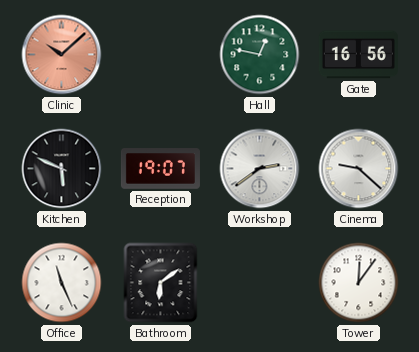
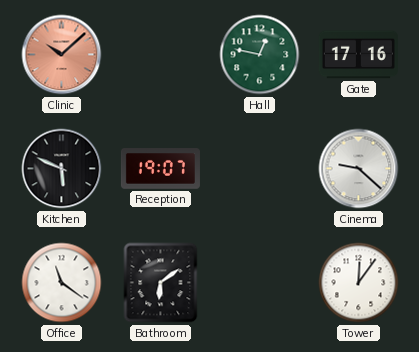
Gate: 16:56 -> 17:16 (358, 55)
Workshop: 2:39 -> none (260, 169)
Office: 11:26 -> 11:21 (62, 283)
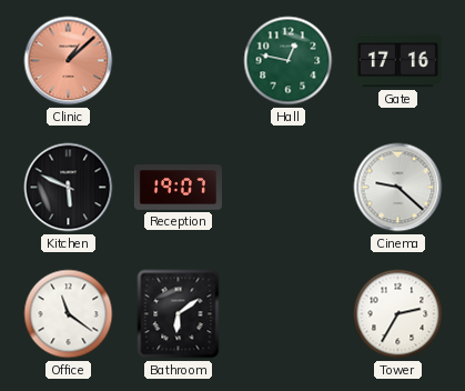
Clinic: 10:08 -> 1:08 (69, 61)
Tower: 12:06 -> 2:35 (398, 314)
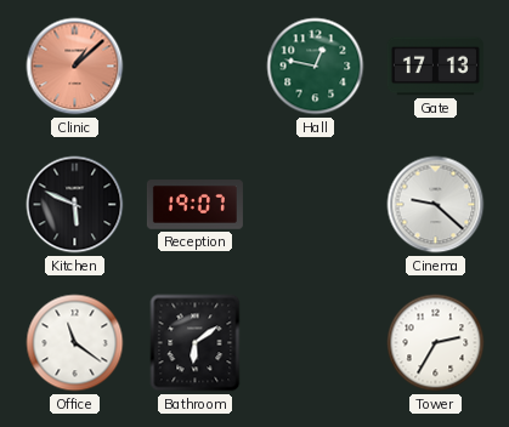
Gate: 17:16 -> 17:13 (435, 67)
